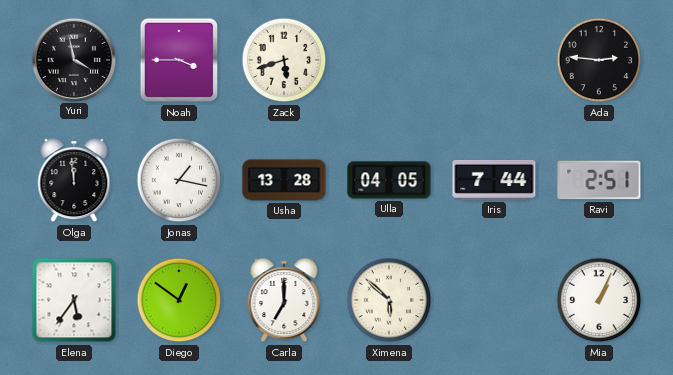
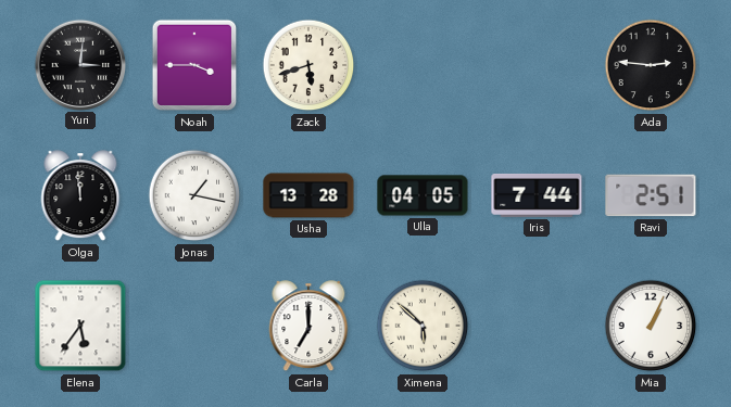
Yuri: 3:58 -> 3:01 (79, 64)
Diego: 12:51 -> none (179, 300)
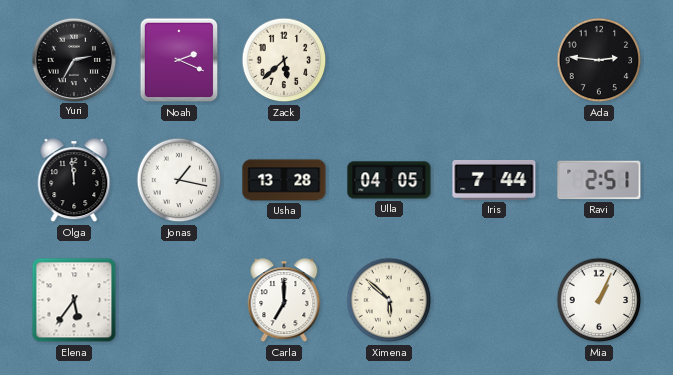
Yuri: 3:01 -> 2:35 (73, 59)
Noah: 3:45 -> 2:19 (179, 60)
Zack: 5:42 -> 5:38 (284, 60)
